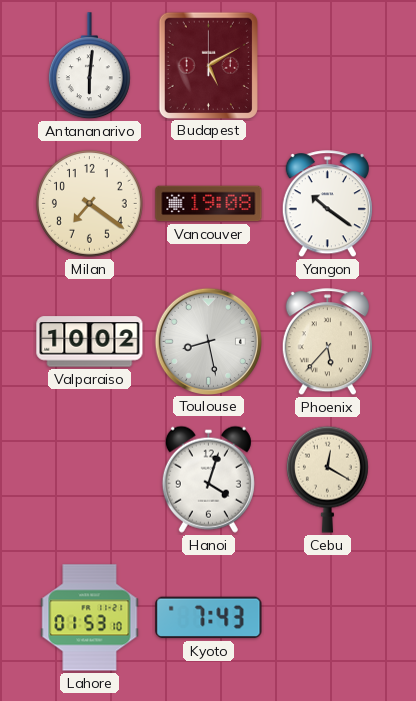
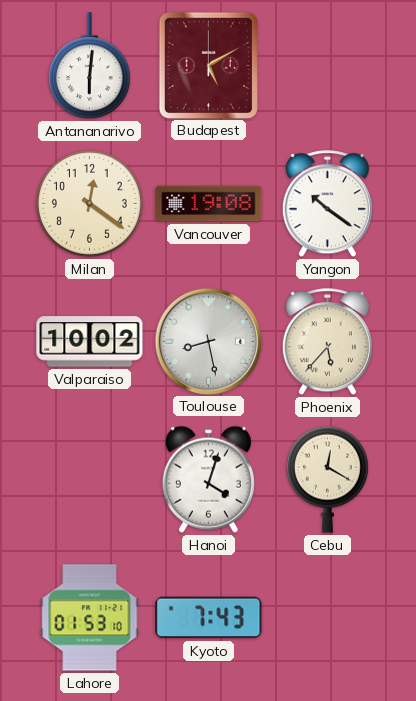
Milan: 7:21 -> 12:21 (89, 203)
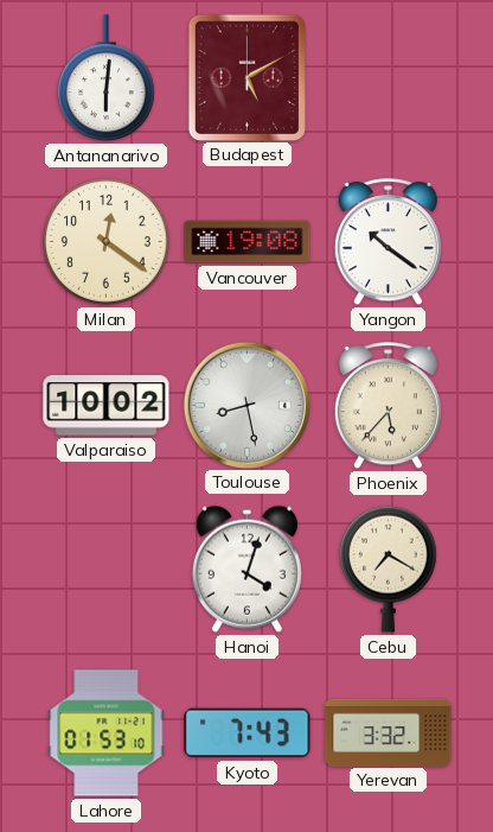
Cebu: 12:20 -> 7:20 (388, 569)
Yerevan: none -> 3:32 (389, 732)
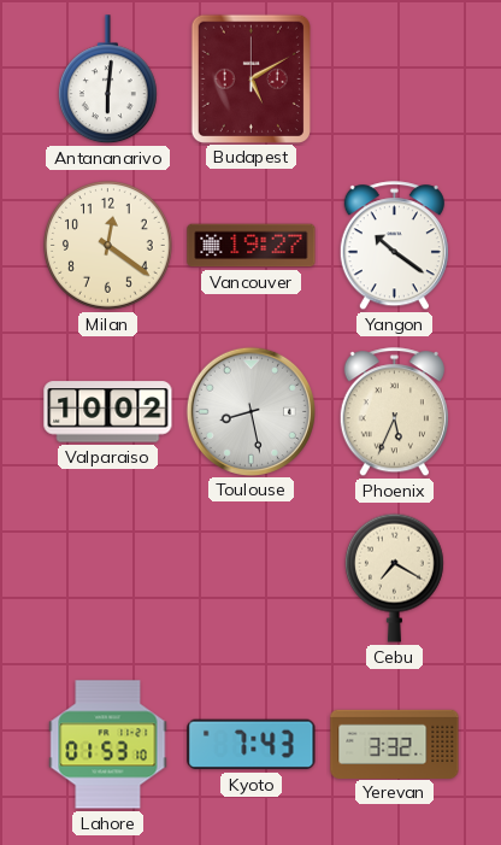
Vancouver: 19:08 -> 19:27 (252, 246)
Phoenix: 5:37 -> 5:34 (394, 412)
Hanoi: 4:03 -> none (246, 569)
